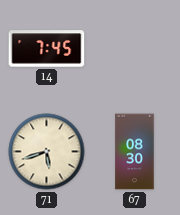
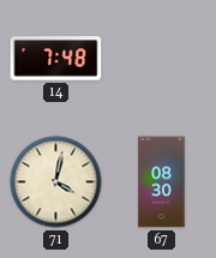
14: 7:45 -> 7:48 (56, 59)
71: 5:42 -> 4:02 (56, 182)
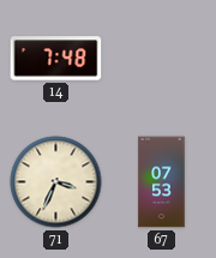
71: 4:02 -> 3:34 (56, 182)
67: 08:30 -> 07:53 (162, 182)
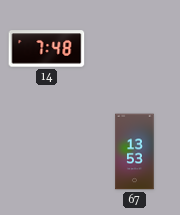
71: 3:34 -> none (56, 182)
67: 07:53 -> 13:53 (135, 152)
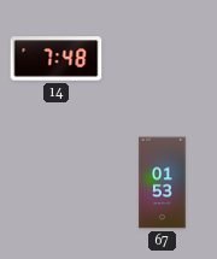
67: 13:53 -> 01:53 (163, 183)
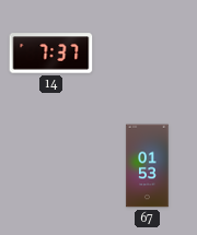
14: 7:48 -> 7:37 (51, 54)
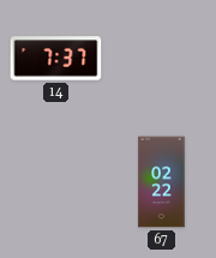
67: 01:53 -> 02:22 (162, 182)
